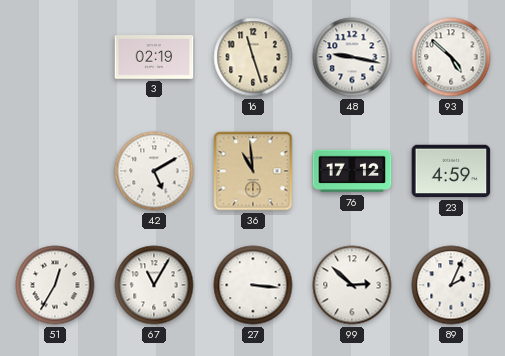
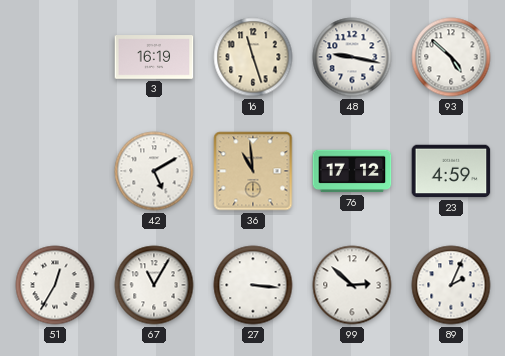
3: 02:19 -> 16:19 (154, 57)
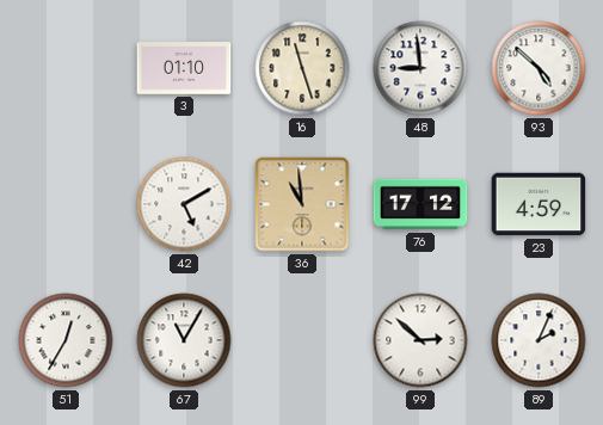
3: 16:19 -> 01:10 (184, 68)
48: 9:17 -> 8:59 (420, 68)
27: 3:16 -> none (253, 285)
